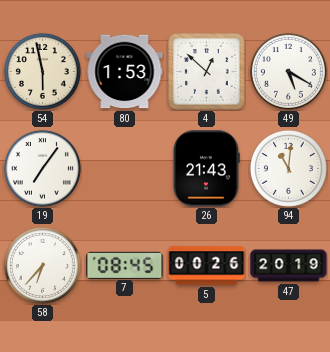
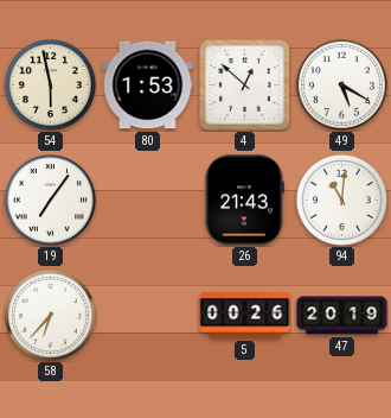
7: 08:45 -> none (125, 265)
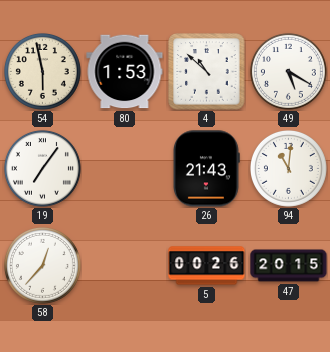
4: 12:52 -> 10:52 (207, 72)
58: 6:37 -> 12:37 (42, 265)
47: 20:19 -> 20:15 (289, 266)
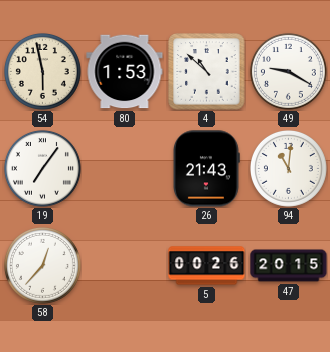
49: 5:20 -> 9:20 (288, 71)
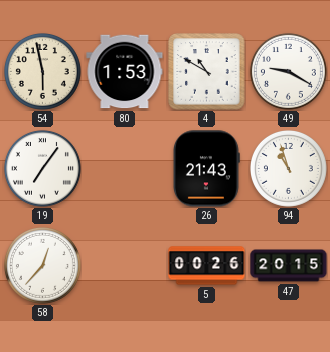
4: 10:52 -> 10:50 (207, 72)
94: 11:01 -> 10:57 (288, 168)
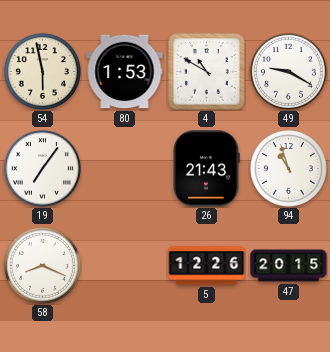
58: 12:37 -> 8:19 (42, 265)
5: 00:26 -> 12:26 (207, 266)
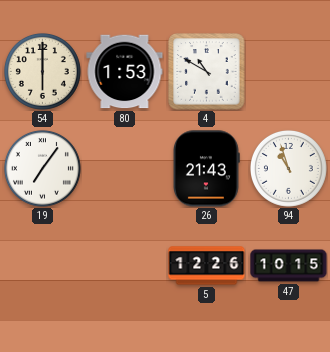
54: 5:58 -> 6:00 (42, 71)
49: 9:20 -> none (288, 71)
58: 8:19 -> none (42, 265)
47: 20:15 -> 10:15 (289, 266)
